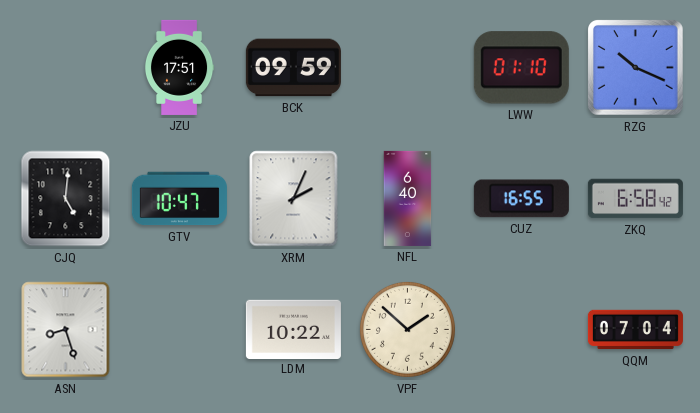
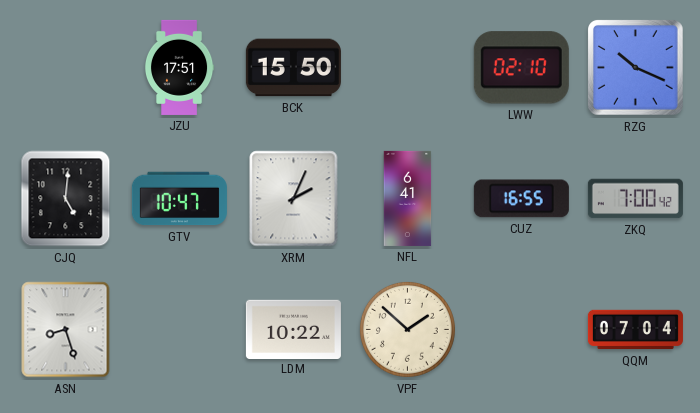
BCK: 09:59 -> 15:50 (293, 68)
LWW: 01:10 -> 02:10 (521, 68)
NFL: 6:40 -> 6:41 (408, 198)
ZKQ: 6:58 -> 7:00 (635, 199)
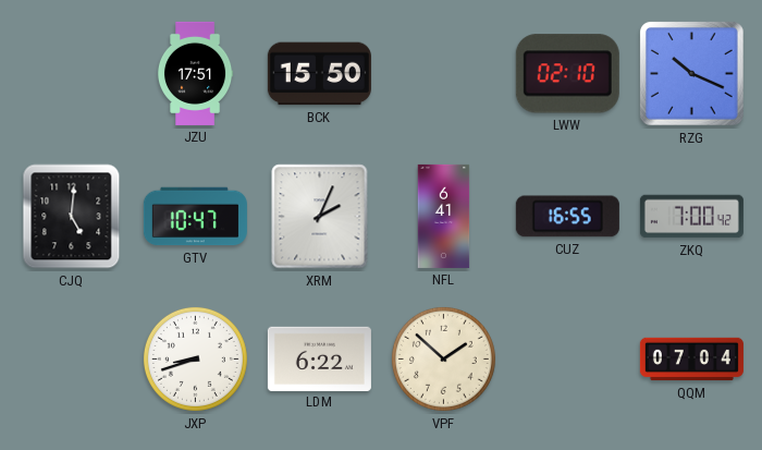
ASN: 8:27 -> none (66, 330)
JXP: none -> 8:42 (195, 358)
LDM: 10:22 -> 6:22 (319, 358)
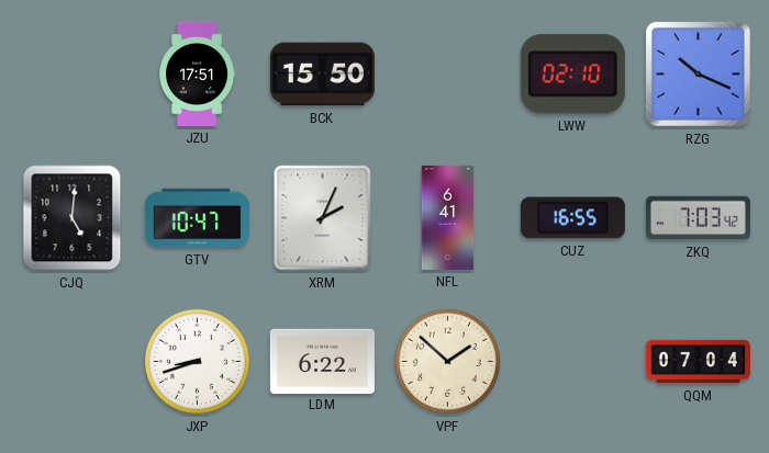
ZKQ: 7:00 -> 7:03 (698, 218)
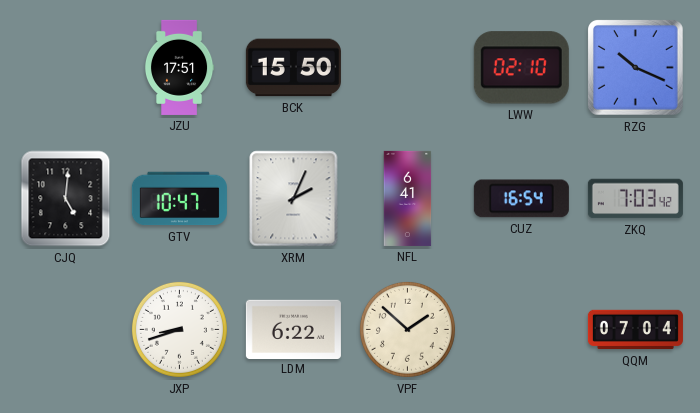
CUZ: 16:55 -> 16:54 (521, 199)
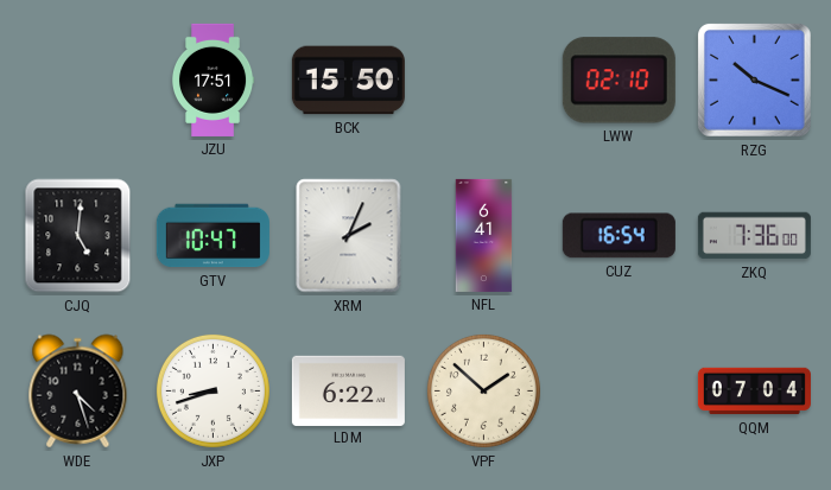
ZKQ: 7:03 -> 7:36 (754, 236)
WDE: none -> 4:27 (78, 392)
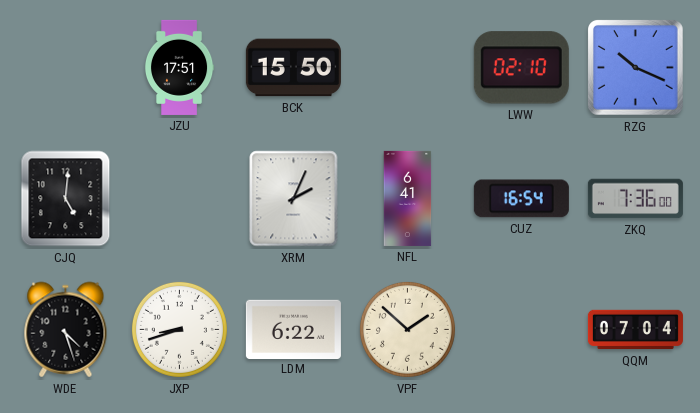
GTV: 10:47 -> none (212, 236)
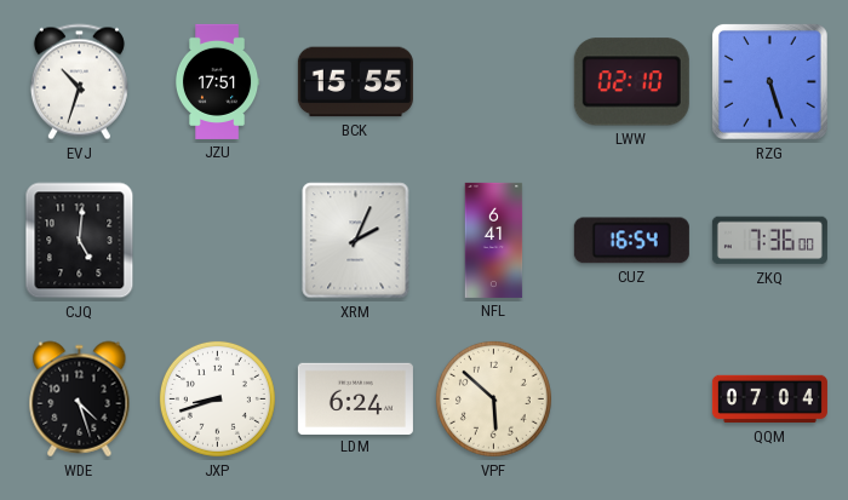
EVJ: none -> 10:33 (79, 82)
BCK: 15:50 -> 15:55 (355, 82)
RZG: 10:19 -> 5:27 (770, 82)
LDM: 6:22 -> 6:24 (355, 398)
VPF: 1:52 -> 5:52 (493, 398)
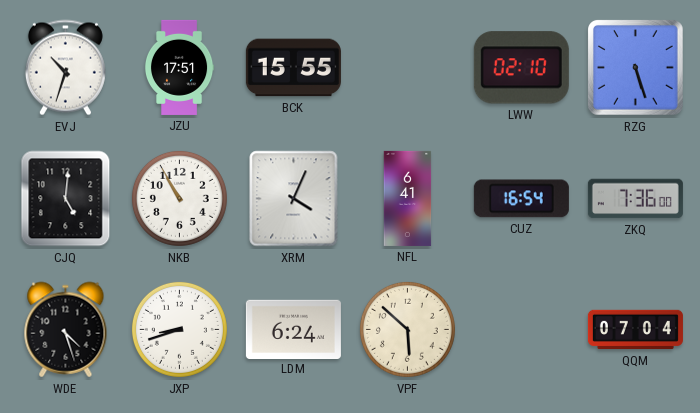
NKB: none -> 10:55 (179, 198)
XRM: 2:04 -> 4:04 (294, 199)
